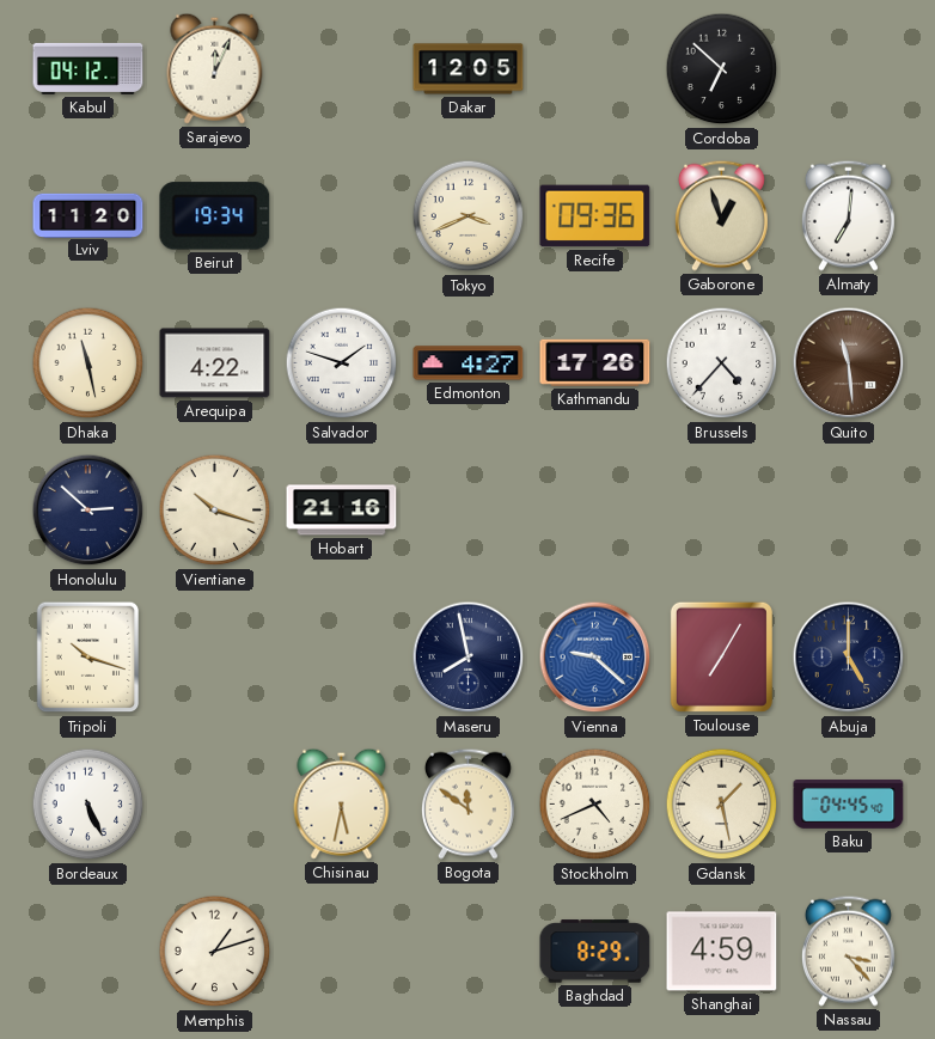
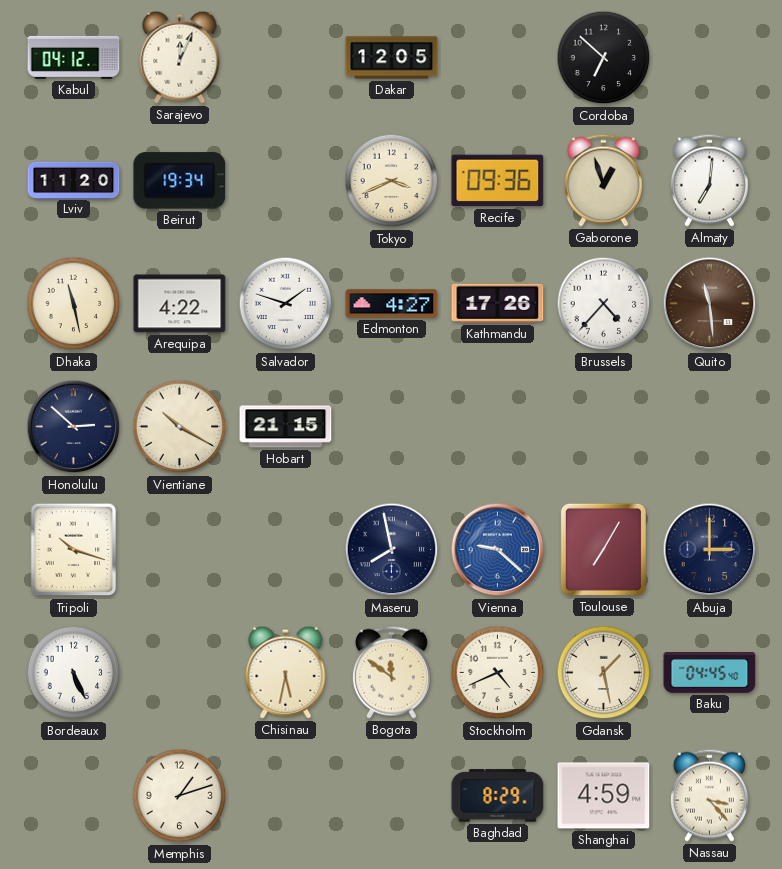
Vientiane: 10:18 -> 10:20 (180, 427)
Hobart: 21:16 -> 21:15 (286, 427)
Abuja: 5:00 -> 3:00 (710, 550)
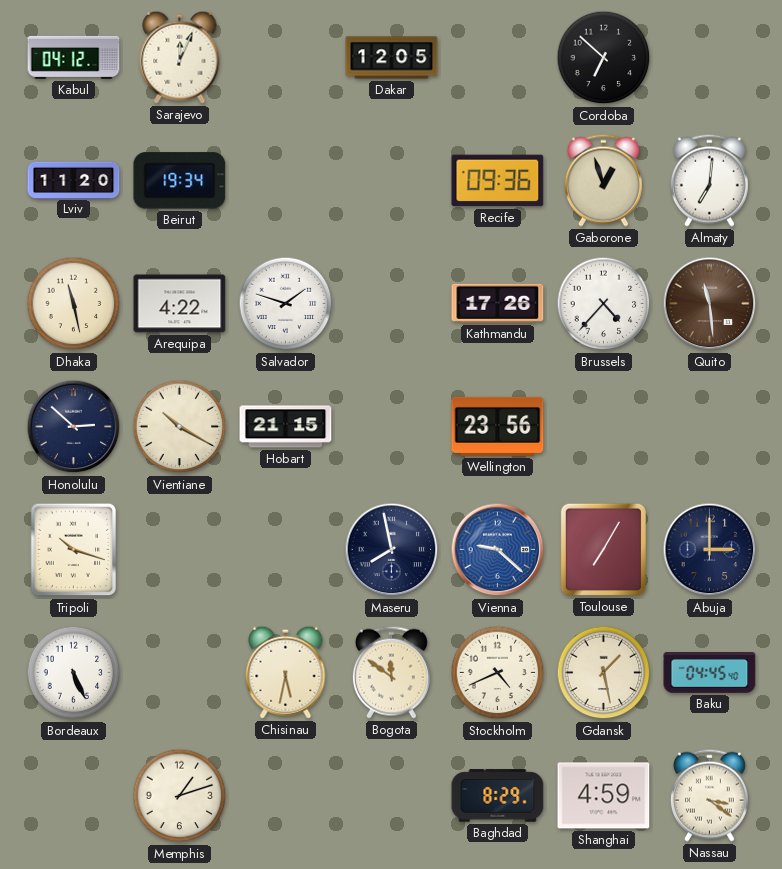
Tokyo: 3:41 -> none (392, 181)
Edmonton: 4:27 -> none (392, 304)
Wellington: none -> 23:56 (498, 426)
Nassau: 3:23 -> 3:21 (709, 795)
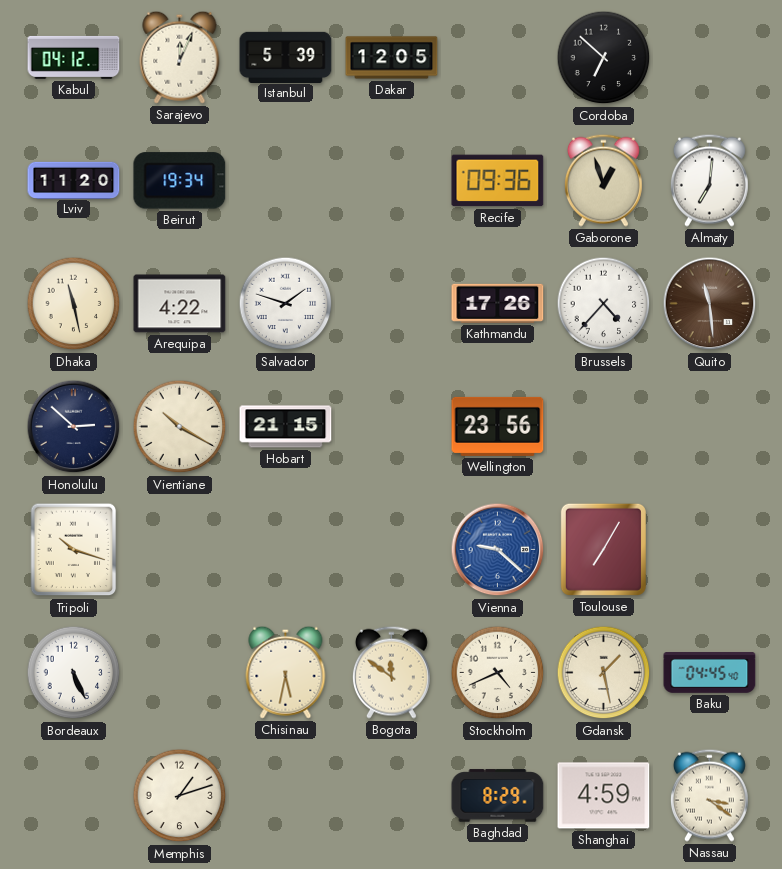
Istanbul: none -> 5:39 (286, 57)
Maseru: 7:58 -> none (392, 550)
Abuja: 3:00 -> none (710, 550)
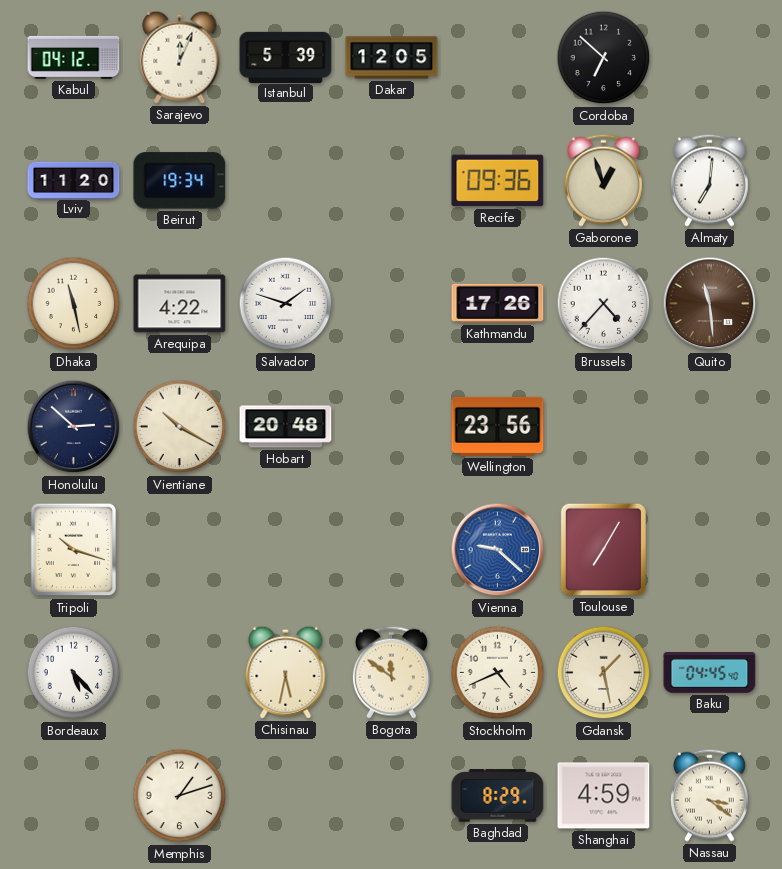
Hobart: 21:15 -> 20:48 (286, 427)
Bordeaux: 5:26 -> 5:23 (74, 673)
